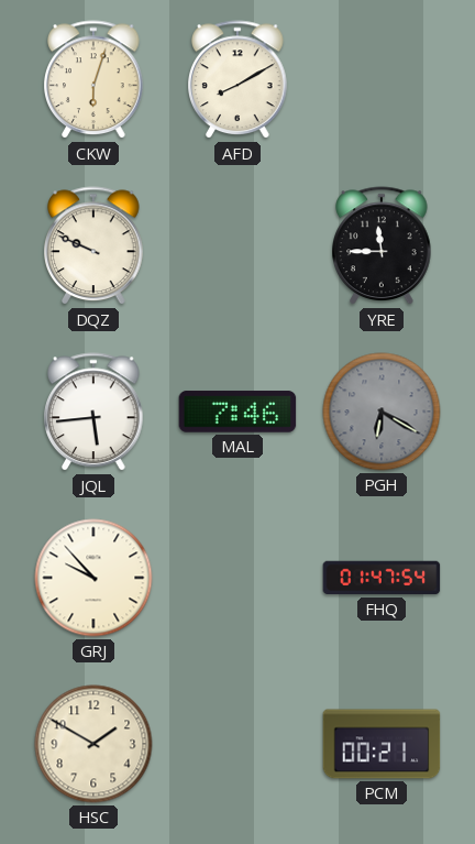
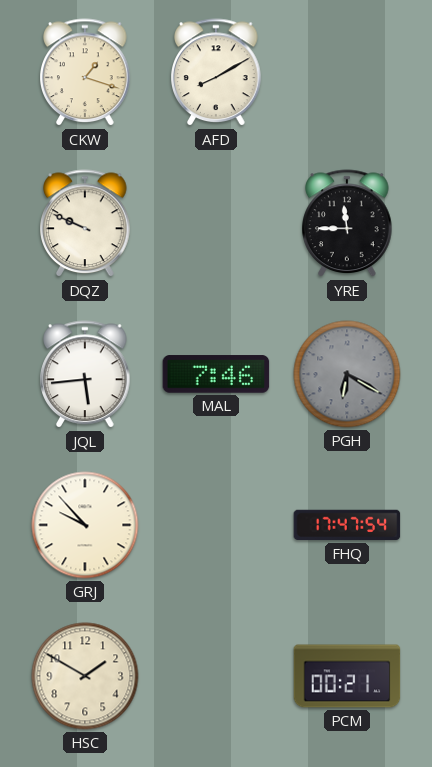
CKW: 6:03 -> 1:18 (85, 73)
FHQ: 01:47 -> 17:47 (347, 525)
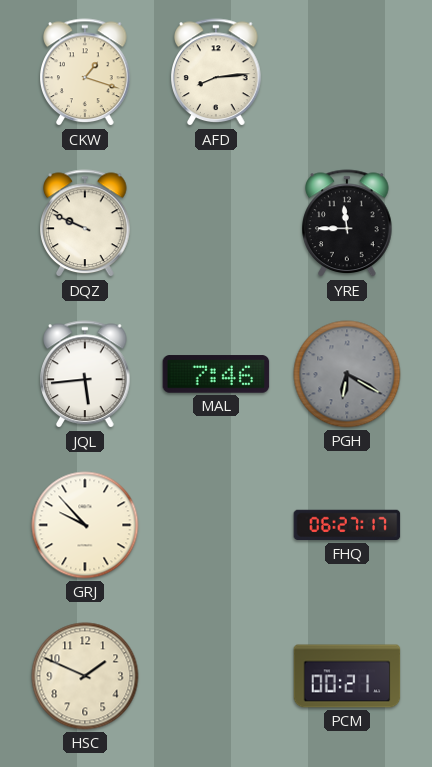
AFD: 8:10 -> 8:14 (216, 73)
FHQ: 17:47 -> 06:27 (347, 525)
HSC: 1:50 -> 1:49 (85, 676)
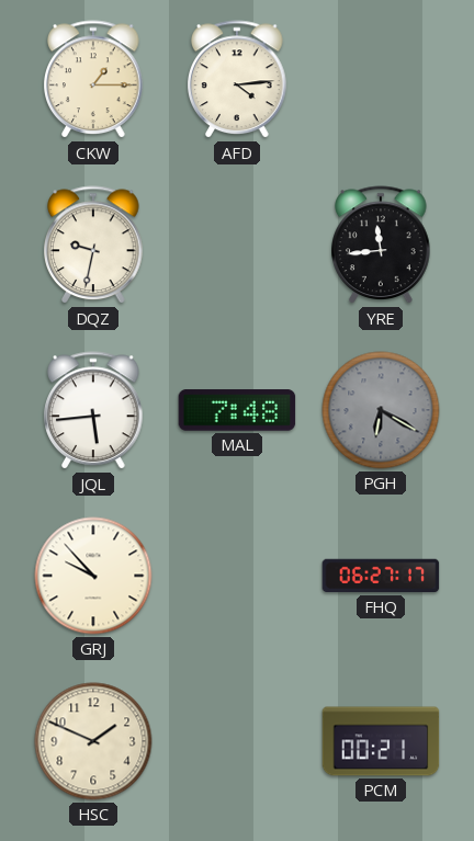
CKW: 1:18 -> 1:15 (93, 80)
AFD: 8:14 -> 4:14 (237, 80)
DQZ: 9:49 -> 9:32 (93, 246)
YRE: 11:45 -> 11:44 (381, 246)
MAL: 7:46 -> 7:48 (237, 410)
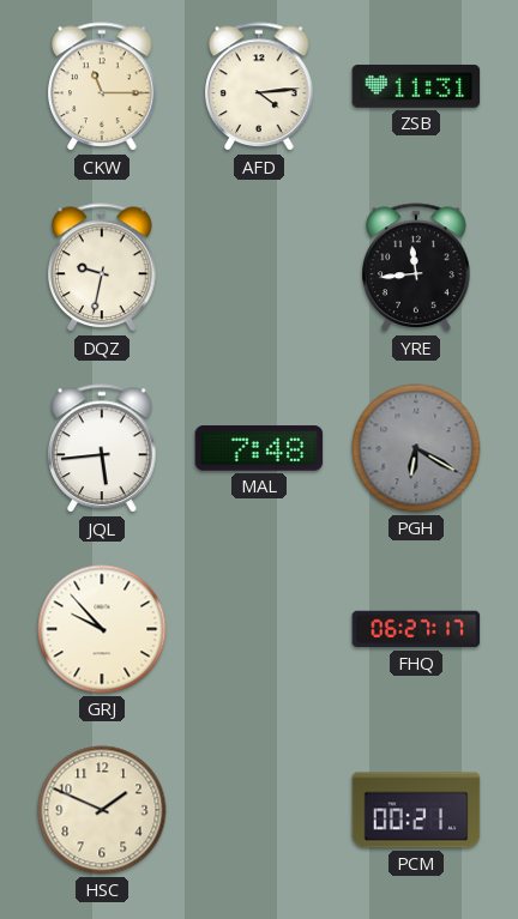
CKW: 1:15 -> 11:15 (102, 87)
ZSB: none -> 11:31 (416, 86)
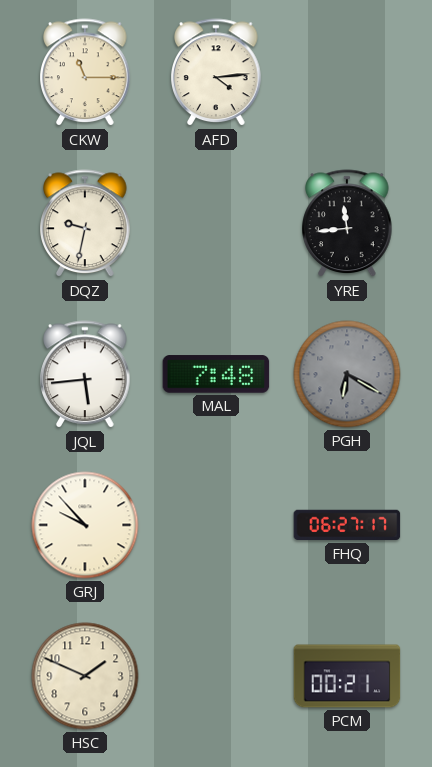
ZSB: 11:31 -> none (416, 86)
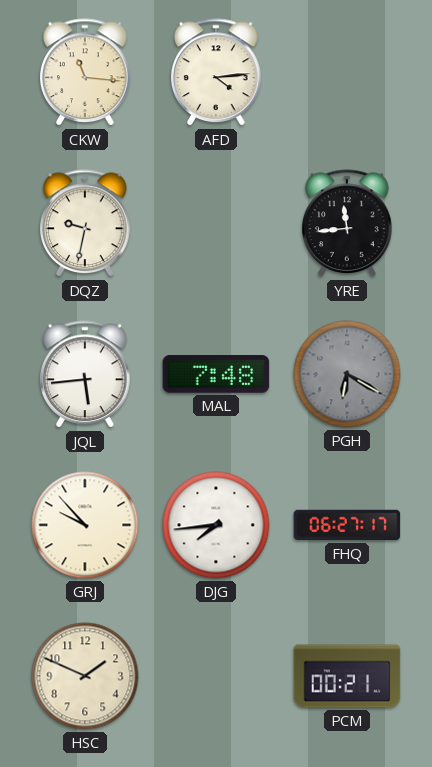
CKW: 11:15 -> 11:16 (85, 73)
DJG: none -> 7:44 (216, 525)
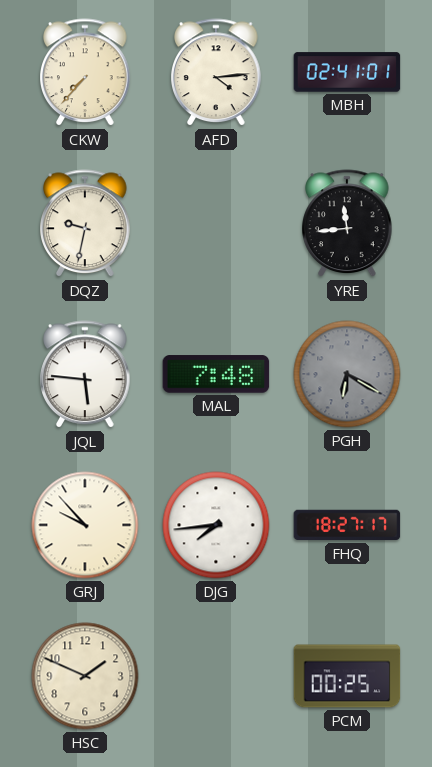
CKW: 11:16 -> 7:37 (85, 73)
MBH: none -> 02:41 (347, 72)
JQL: 5:44 -> 5:46 (85, 375)
FHQ: 06:27 -> 18:27 (347, 525)
PCM: 00:21 -> 00:25 (347, 676)
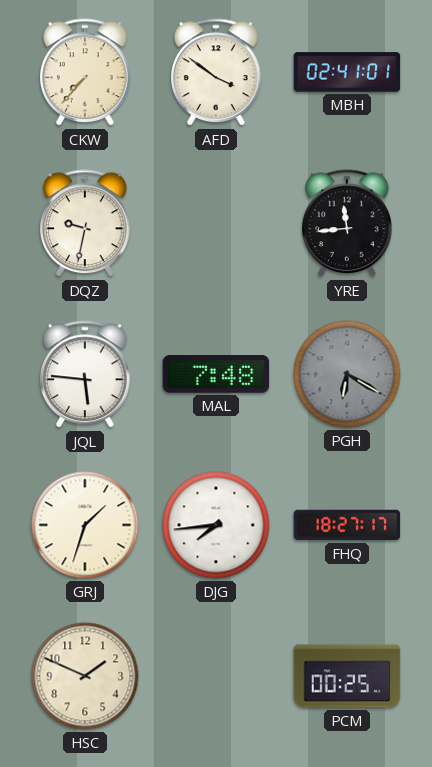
AFD: 4:14 -> 3:51 (216, 73)
GRJ: 9:53 -> 1:33 (85, 525)
